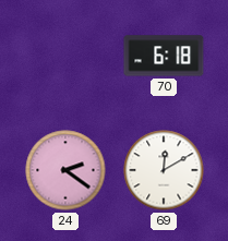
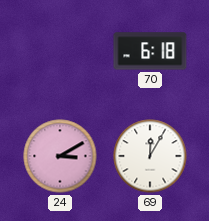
24: 2:21 -> 3:10 (60, 156)
69: 12:10 -> 12:05 (150, 156)
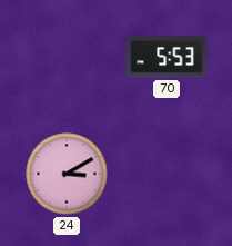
70: 6:18 -> 5:53 (167, 57)
69: 12:05 -> none (150, 156)
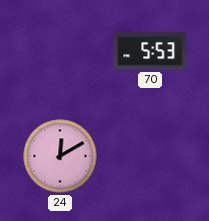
24: 3:10 -> 12:10 (60, 156)
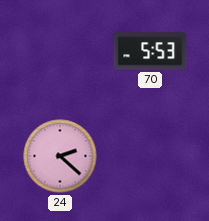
24: 12:10 -> 2:22 (60, 156)
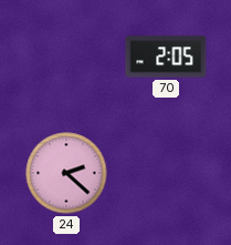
70: 5:53 -> 2:05 (166, 57)
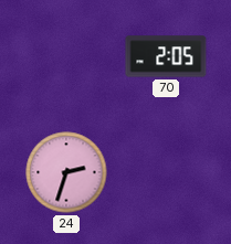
24: 2:22 -> 2:33 (66, 172)
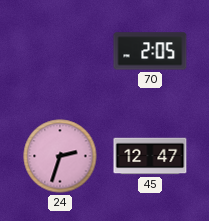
45: none -> 12:47 (150, 156)
